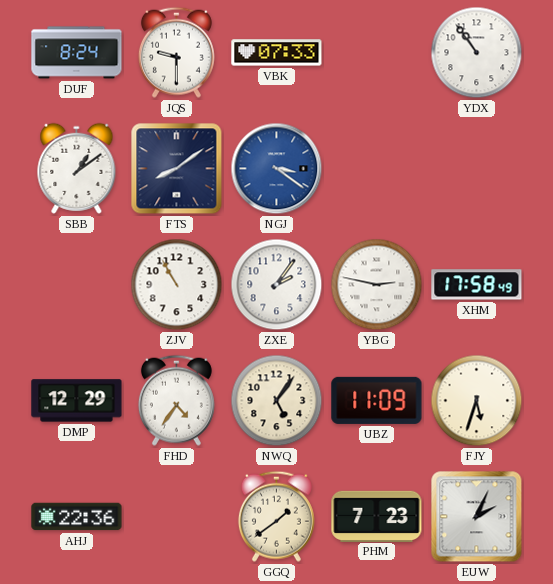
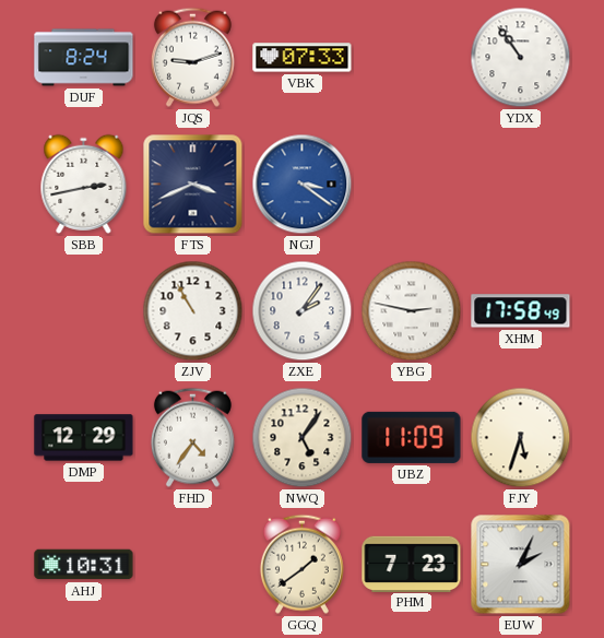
JQS: 9:30 -> 9:12 (192, 57)
SBB: 1:09 -> 2:43 (84, 184)
FTS: 8:09 -> 3:41 (193, 185)
AHJ: 22:36 -> 10:31 (84, 565)
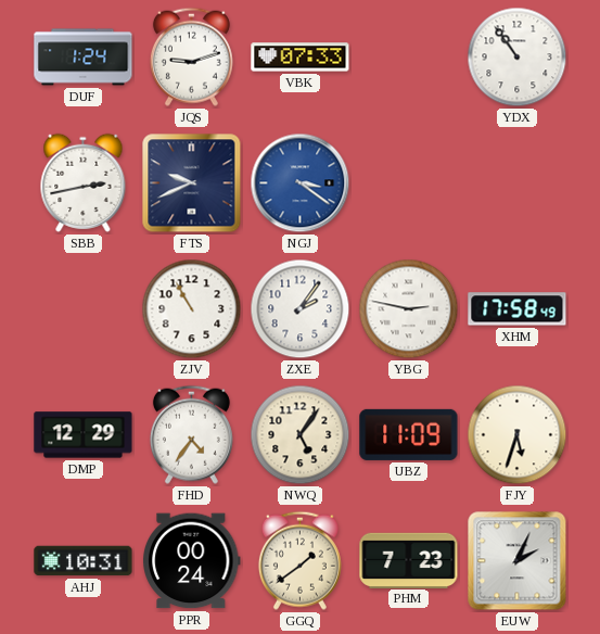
DUF: 8:24 -> 1:24 (84, 58)
FTS: 3:41 -> 9:41 (192, 183)
PPR: none -> 00:24 (192, 561)
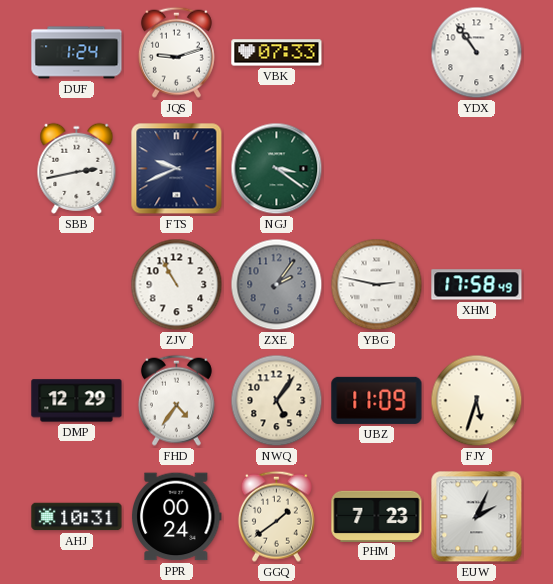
NGJ dial: blue -> green (277, 169)
ZXE dial: white -> grey (277, 285)
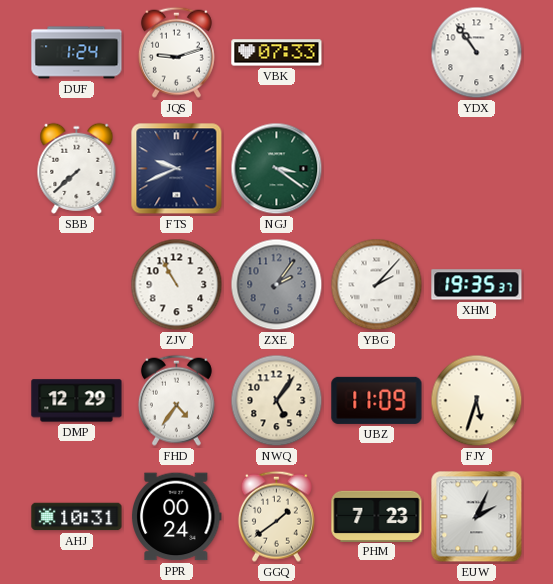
SBB: 2:43 -> 7:38 (77, 168)
YBG: 2:47 -> 2:07 (377, 285)
XHM: 17:58 -> 19:35 (477, 285)
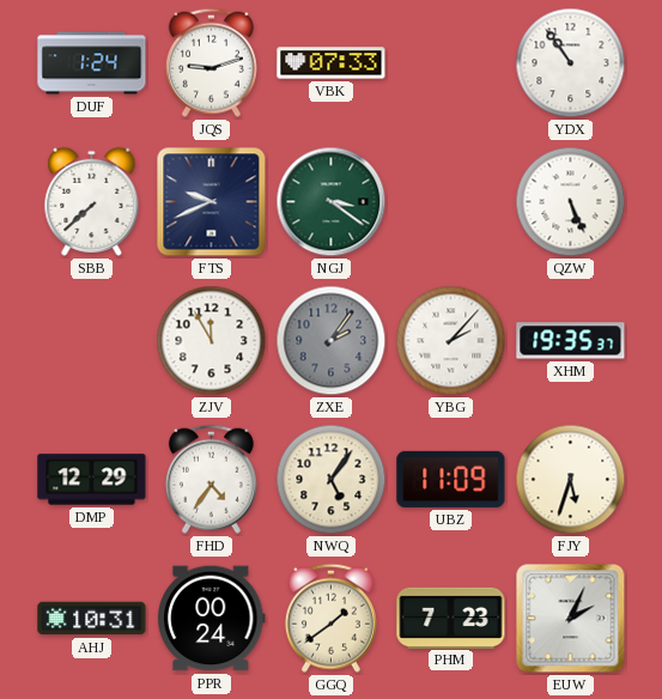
QZW: none -> 5:26 (571, 202)
ZJV: 10:55 -> 11:55 (212, 341)
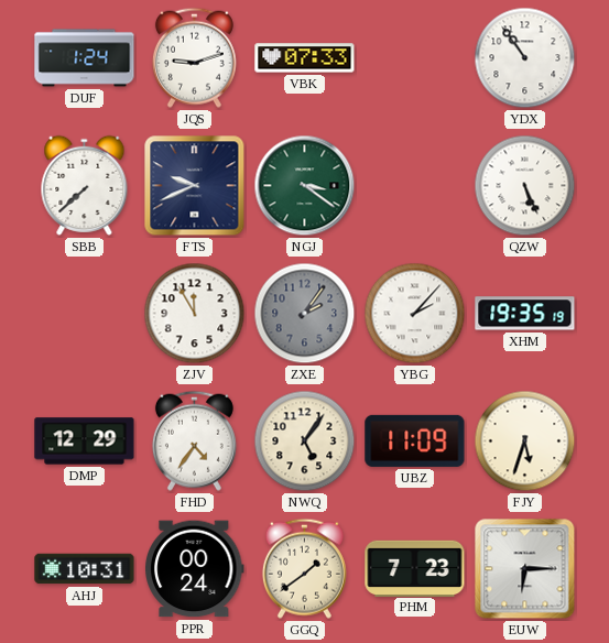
XHM: 19:35:37 -> 19:35:19 (525, 314)
EUW: 2:04 -> 6:15 (525, 569)
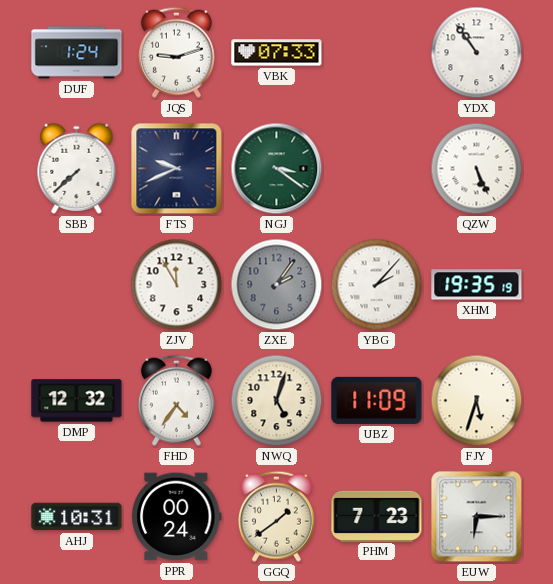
DMP: 12:29 -> 12:32 (77, 401)
NWQ: 5:06 -> 5:03 (277, 401)
